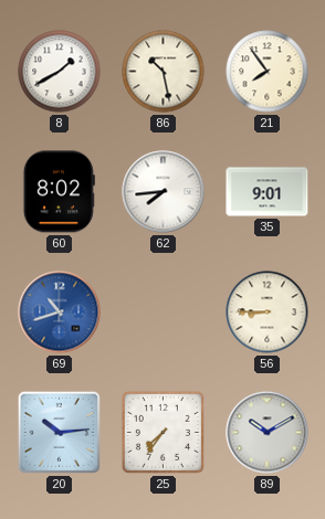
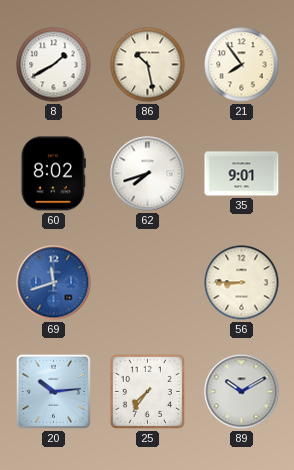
62: 7:44 -> 7:42 (148, 174)
69: 10:42 -> 11:42 (54, 283)
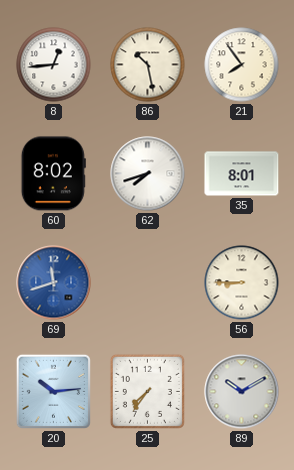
8: 1:40 -> 12:44 (54, 65)
35: 9:01 -> 8:01 (242, 174)
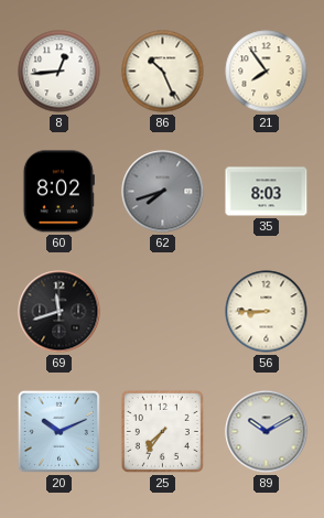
86: 10:28 -> 10:26 (163, 72)
62 dial: white -> grey (163, 192)
35: 8:01 -> 8:03 (267, 192)
69 dial: blue -> black (60, 312)
20: 10:14 -> 10:11 (58, 431)
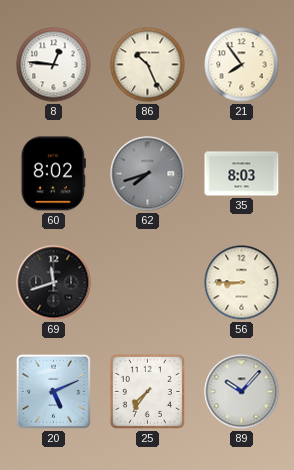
8: 12:44 -> 12:46 (54, 65)
20: 10:11 -> 5:11 (53, 391)
89: 10:10 -> 10:07 (242, 392)
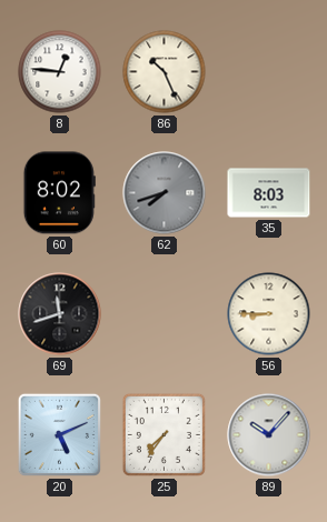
21: 7:54 -> none (242, 65)
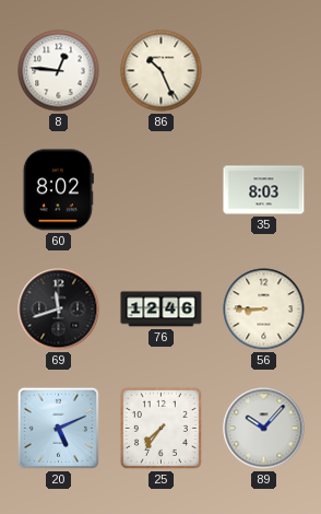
62: 7:42 -> none (165, 193)
76: none -> 12:46 (162, 309)
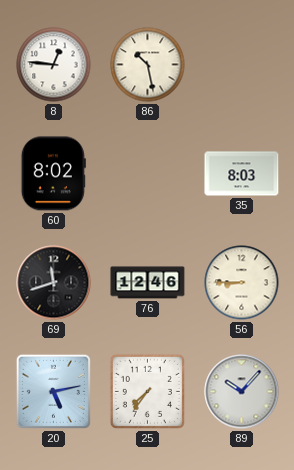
86: 10:26 -> 10:28 (148, 65)
20: 5:11 -> 5:13 (53, 391)
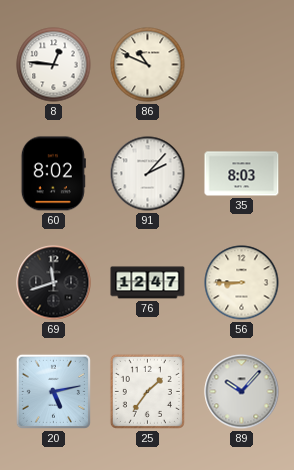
86: 10:28 -> 10:49 (148, 65)
91: none -> 2:07 (148, 174)
76: 12:46 -> 12:47 (148, 283)
25: 7:36 -> 1:36 (147, 391)
